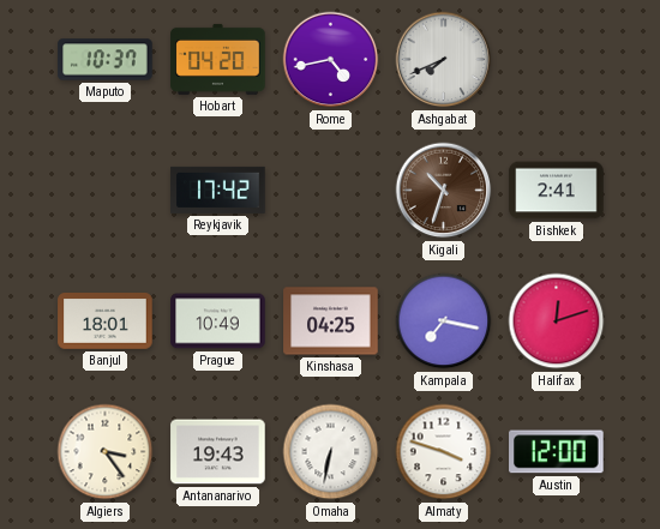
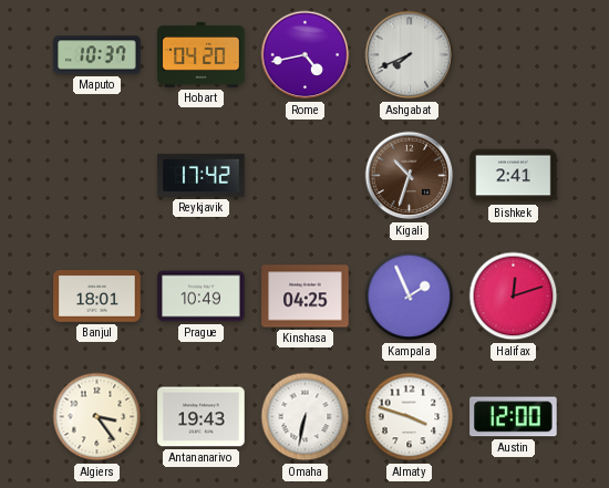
Kampala: 7:17 -> 1:56 (410, 297)
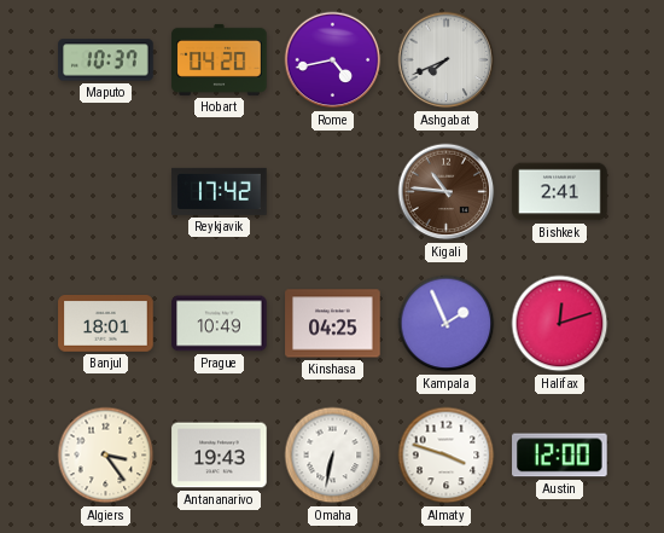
Kigali: 10:33 -> 10:46 (447, 192)
